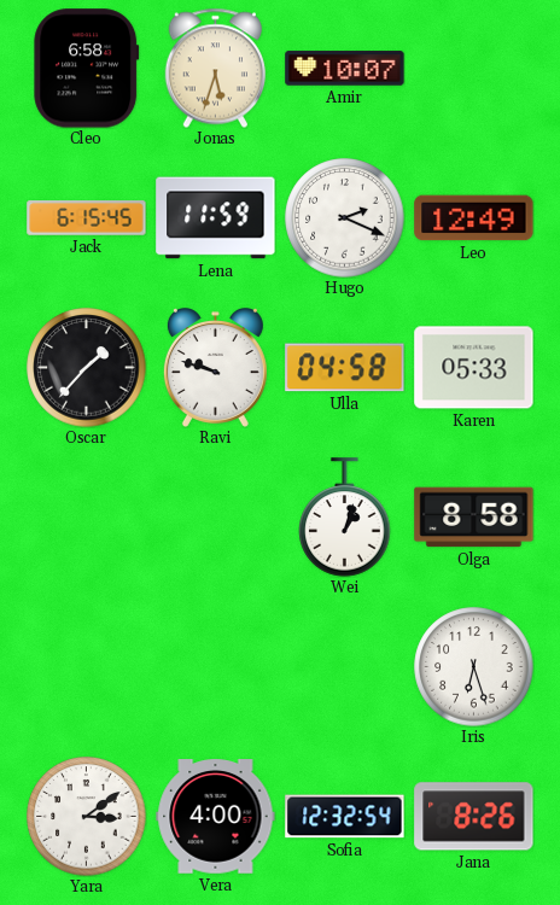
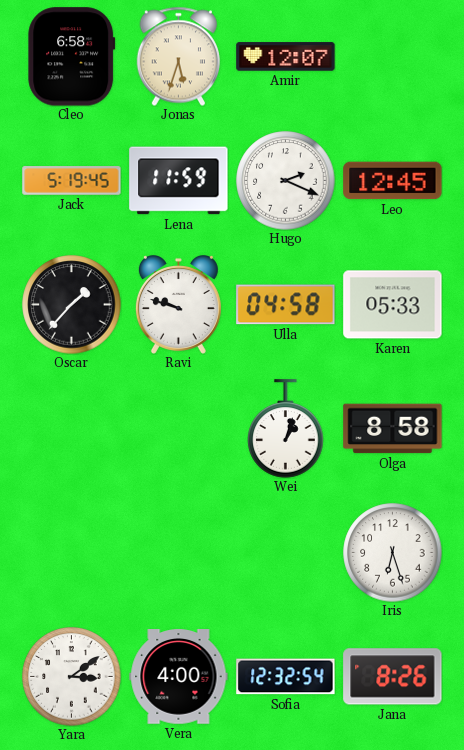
Amir: 10:07 -> 12:07 (286, 57)
Jack: 6:15 -> 5:19 (72, 181)
Leo: 12:49 -> 12:45 (393, 181)
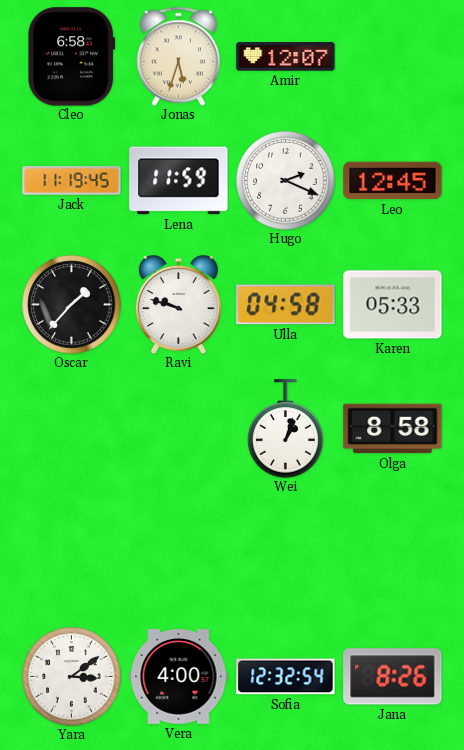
Jack: 5:19 -> 11:19 (72, 181)
Iris: 6:27 -> none (393, 553)
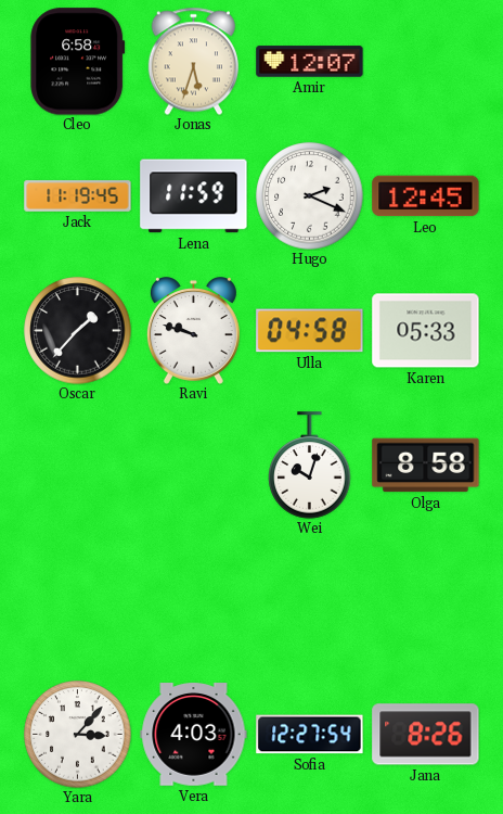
Wei: 1:03 -> 10:03 (310, 466)
Yara: 3:09 -> 3:07 (78, 735)
Vera: 4:00 -> 4:03 (194, 735)
Sofia: 12:32 -> 12:27 (310, 735)
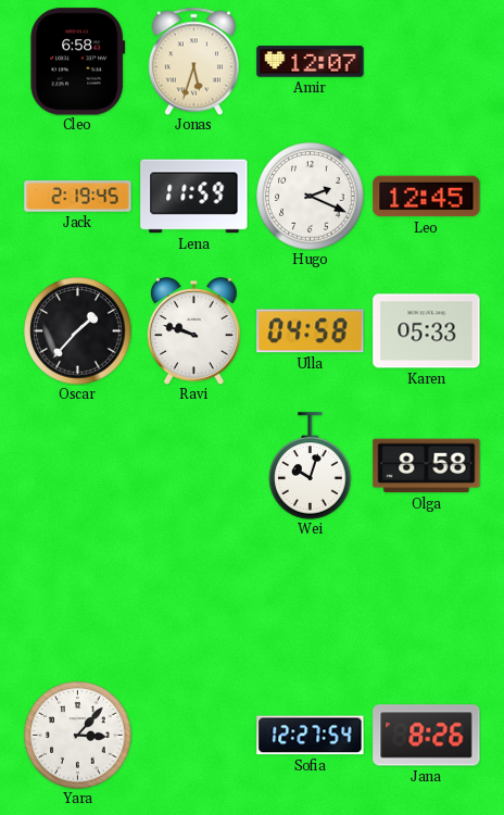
Jack: 11:19 -> 2:19 (78, 197)
Vera: 4:03 -> none (194, 735)
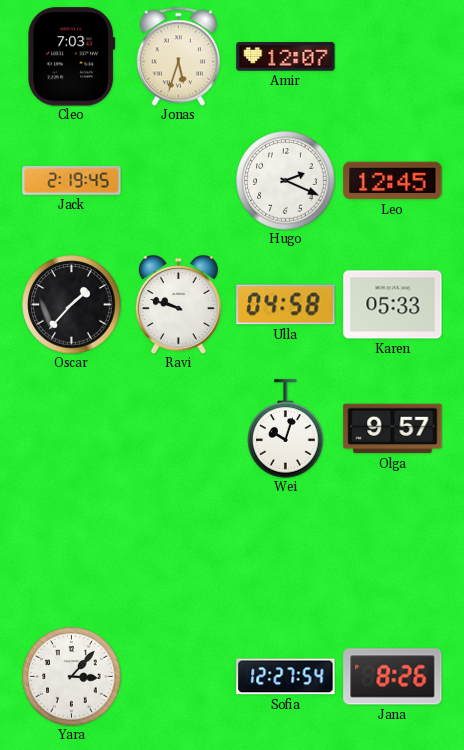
Cleo: 6:58 -> 7:03 (72, 57)
Lena: 11:59 -> none (194, 197)
Olga: 8:58 -> 9:57 (393, 429)
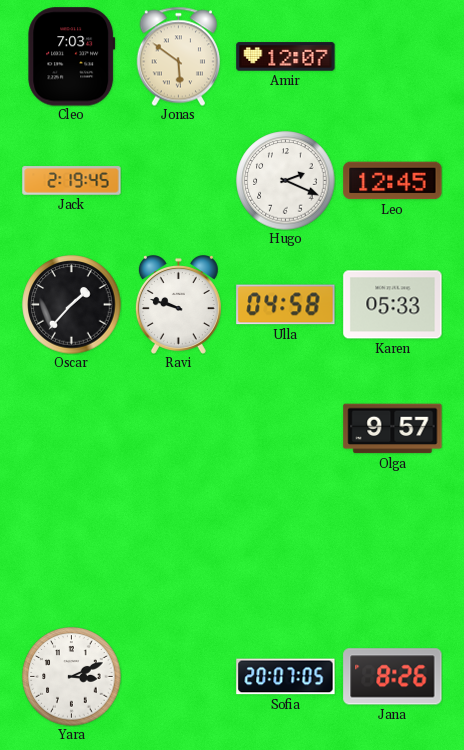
Jonas: 5:33 -> 5:51 (178, 56)
Wei: 10:03 -> none (286, 429)
Yara: 3:07 -> 3:11 (72, 677)
Sofia: 12:27 -> 20:07 (286, 677)
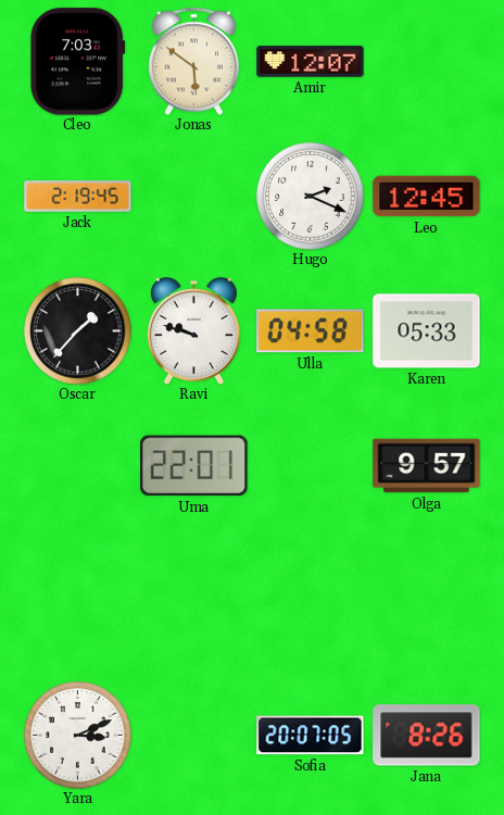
Uma: none -> 22:01 (194, 466)
